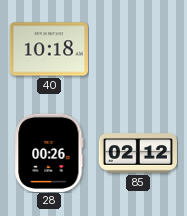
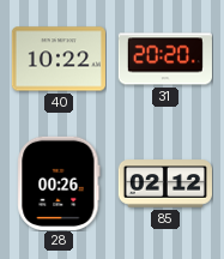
40: 10:18 -> 10:22 (59, 59)
31: none -> 20:20 (165, 59)
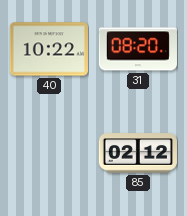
31: 20:20 -> 08:20 (138, 49)
28: 00:26 -> none (59, 183)
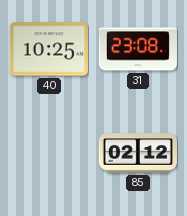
40: 10:22 -> 10:25 (49, 49)
31: 08:20 -> 23:08 (138, 49)
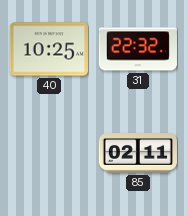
31: 23:08 -> 22:32 (138, 49)
85: 02:12 -> 02:11 (137, 153)
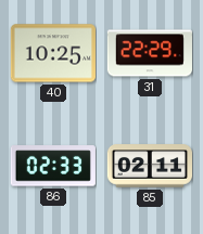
31: 22:32 -> 22:29 (150, 53)
86: none -> 02:33 (53, 166)
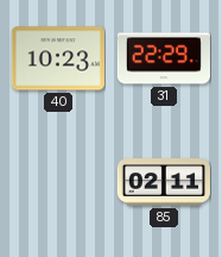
40: 10:25 -> 10:23 (58, 58)
86: 02:33 -> none (53, 166)
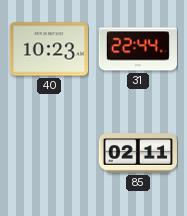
31: 22:29 -> 22:44 (138, 49)
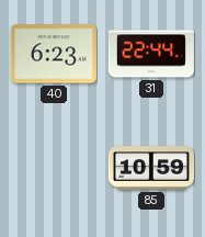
40: 10:23 -> 6:23 (54, 54)
85: 02:11 -> 10:59 (150, 168)
